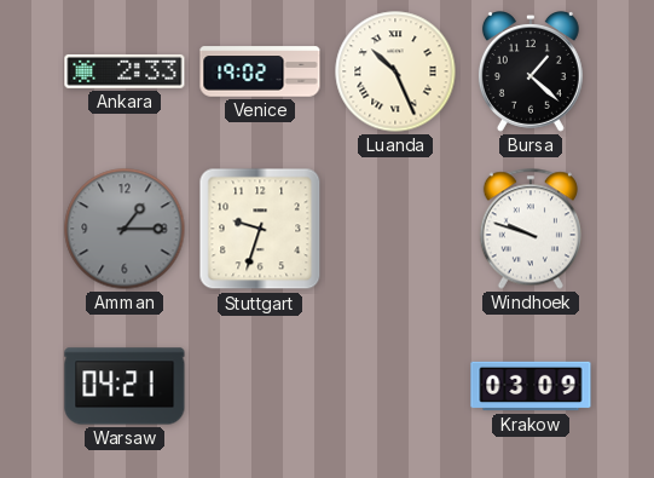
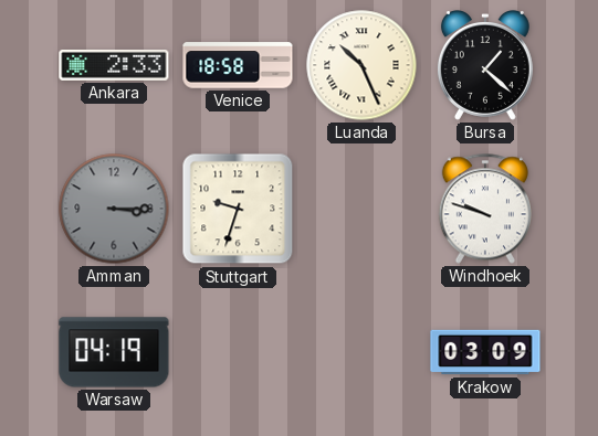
Venice: 19:02 -> 18:58 (238, 65)
Amman: 1:15 -> 3:15 (114, 209)
Warsaw: 04:21 -> 04:19 (114, 352)
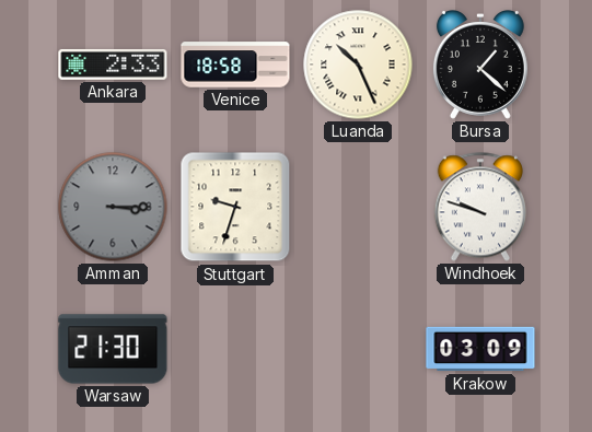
Warsaw: 04:19 -> 21:30 (113, 349)
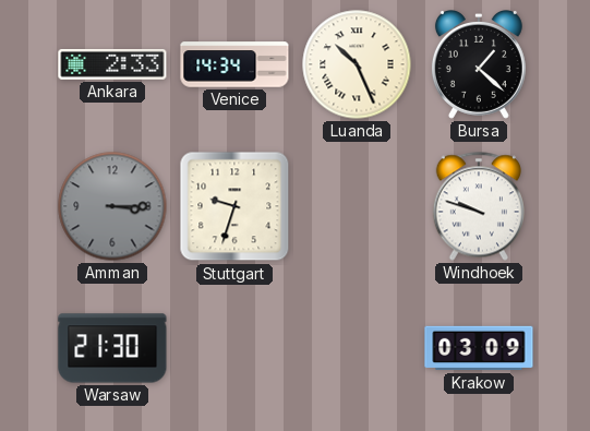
Venice: 18:58 -> 14:34 (234, 64)
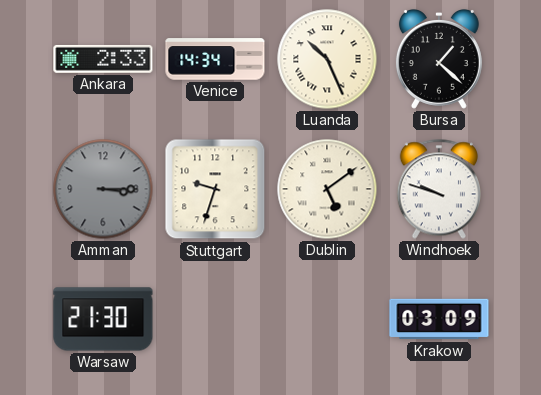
Dublin: none -> 5:09 (327, 189)
